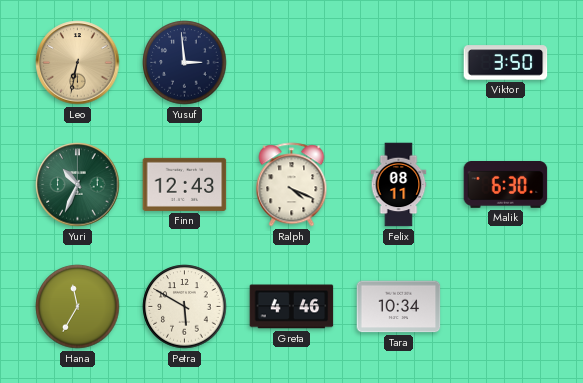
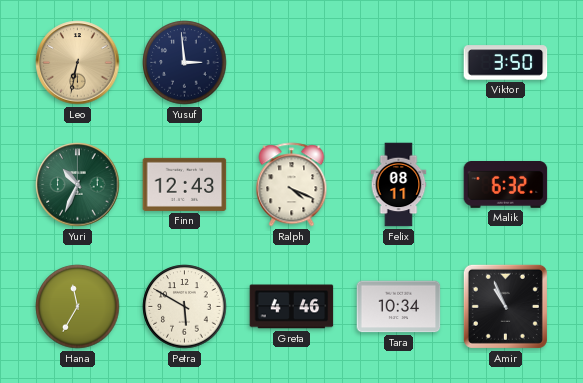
Malik: 6:30 -> 6:32 (506, 185)
Amir: none -> 10:56 (505, 306)
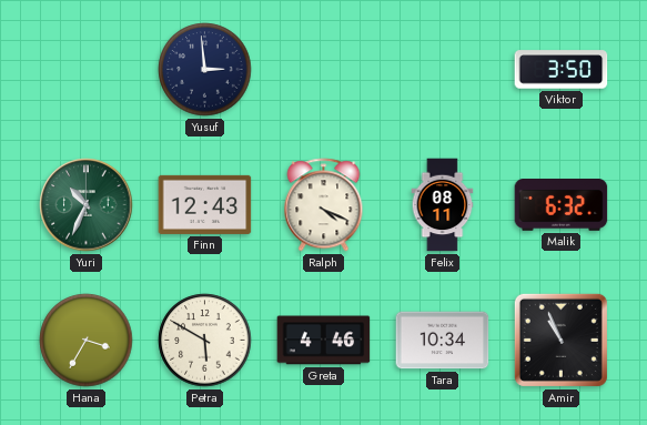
Leo: 6:32 -> none (78, 63)
Hana: 11:35 -> 3:35 (87, 341)
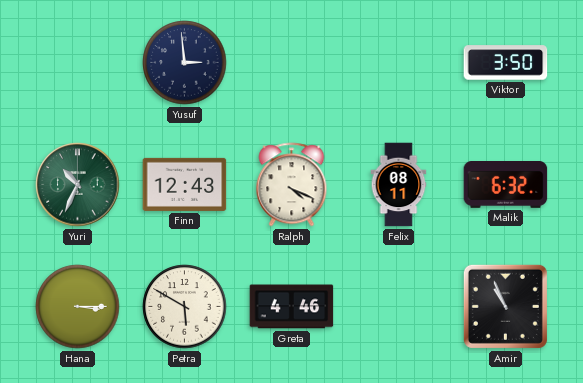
Hana: 3:35 -> 3:15 (78, 307)
Tara: 10:34 -> none (443, 341)
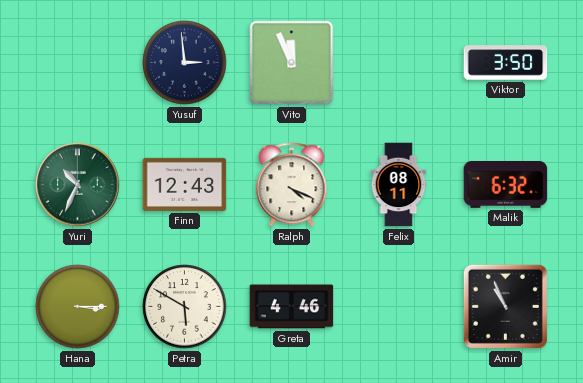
Vito: none -> 11:56 (292, 63)
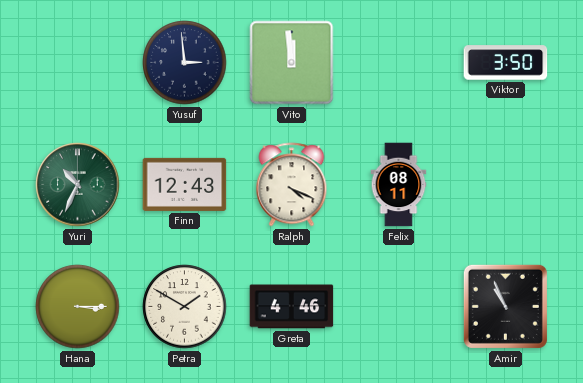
Vito: 11:56 -> 11:59 (292, 63)
Malik: 6:32 -> none (506, 185)
Petra: 5:50 -> 1:50 (185, 307)
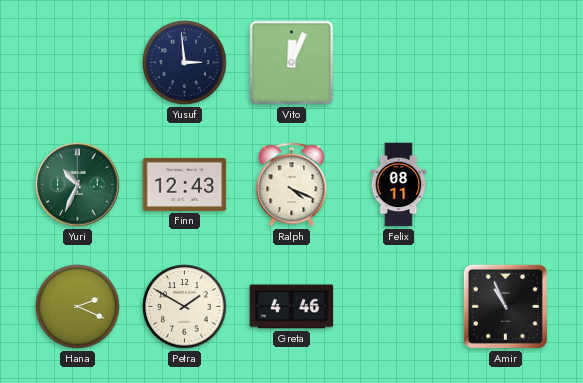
Vito: 11:59 -> 12:04 (292, 63)
Viktor: 3:50 -> none (506, 63)
Hana: 3:15 -> 2:19 (78, 307)
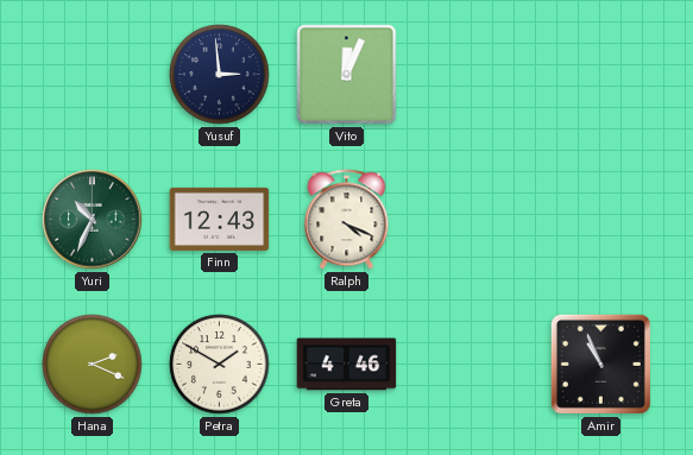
Felix: 08:11 -> none (399, 185)
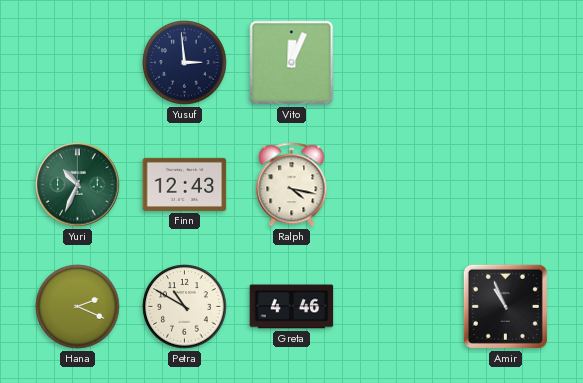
Ralph: 4:19 -> 4:17 (292, 185)
Petra: 1:50 -> 10:50 (185, 307)
